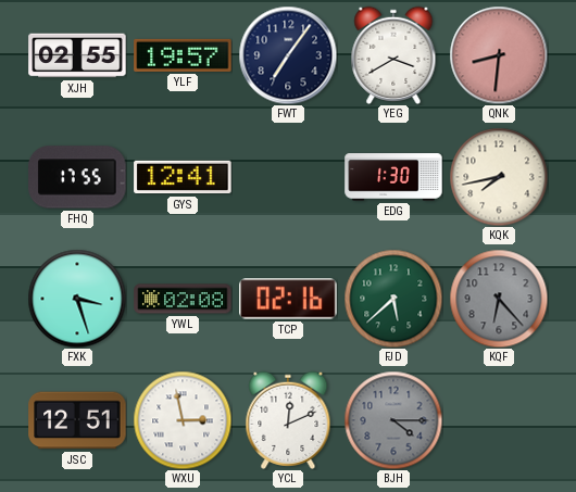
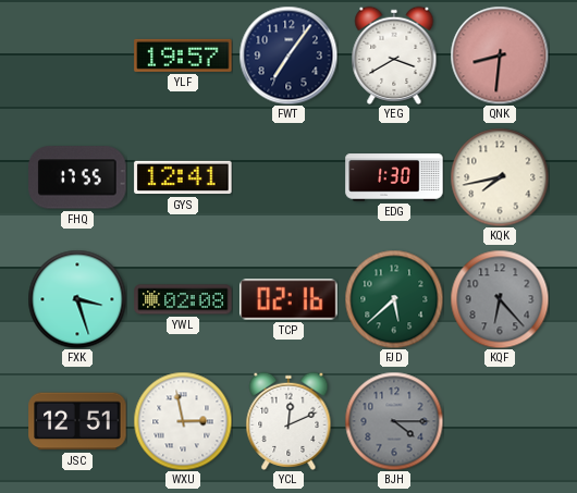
XJH: 02:55 -> none (77, 55)
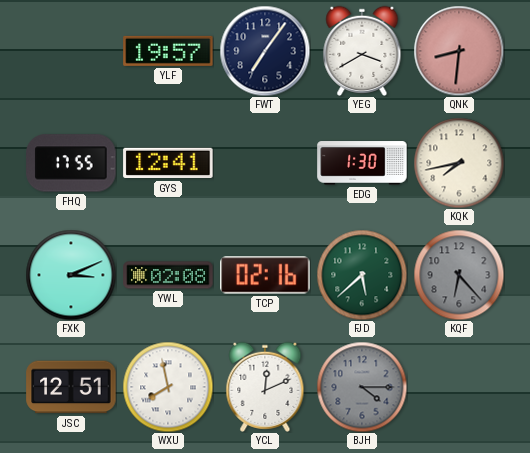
FXK: 3:27 -> 3:11 (71, 275)
WXU: 2:58 -> 7:58 (168, 387)
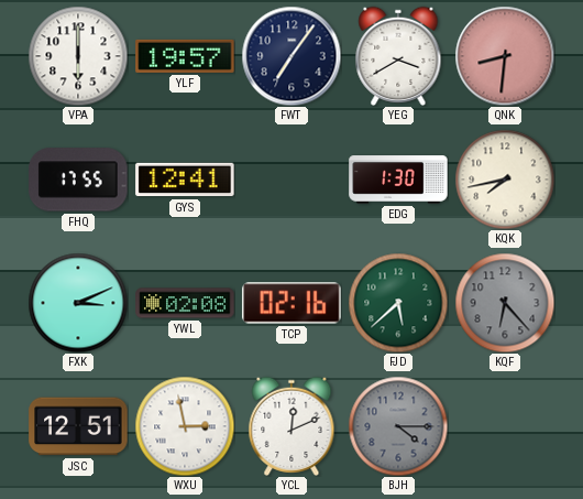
VPA: none -> 6:00 (78, 56)
WXU: 7:58 -> 2:58 (185, 426)
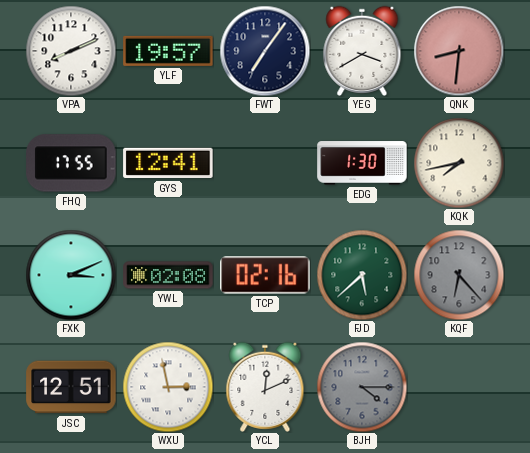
VPA: 6:00 -> 8:11 (71, 51)
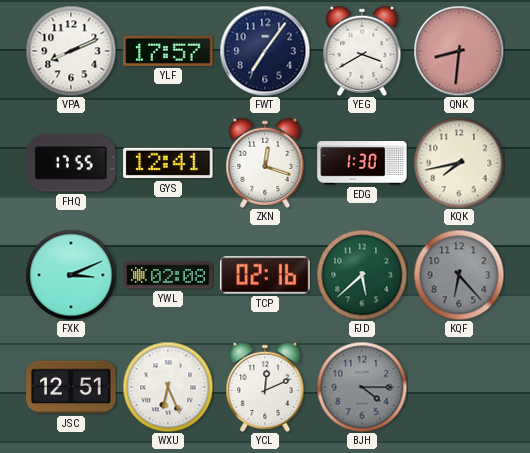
YLF: 19:57 -> 17:57 (168, 51)
ZKN: none -> 12:18 (265, 163)
WXU: 2:58 -> 6:26 (168, 387)
